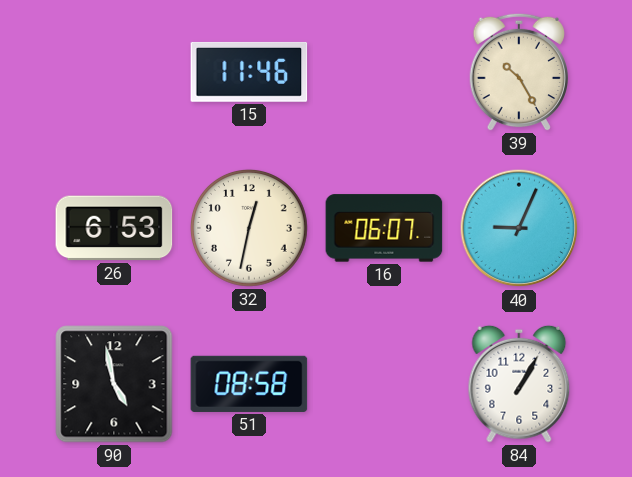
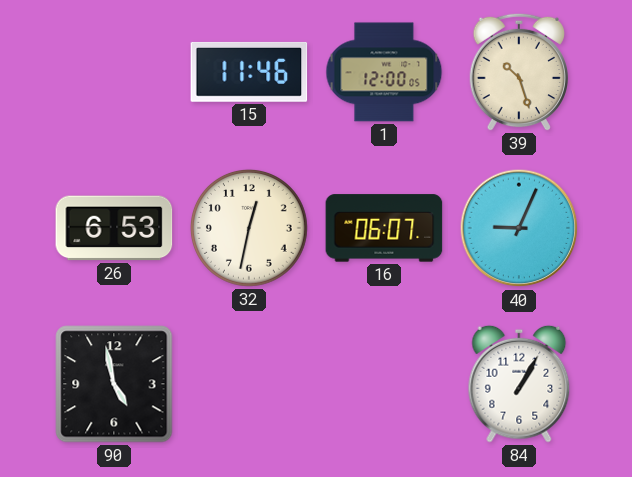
1: none -> 12:00 (384, 72)
39: 10:25 -> 10:27 (518, 72)
51: 08:58 -> none (249, 384)
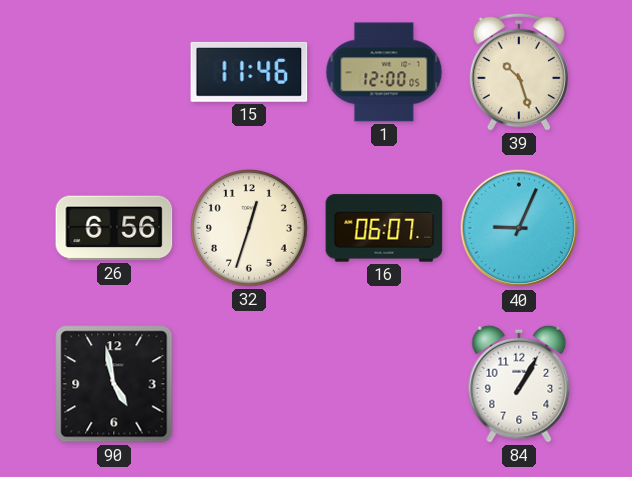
26: 6:53 -> 6:56 (114, 228)
32: 12:32 -> 12:33 (249, 228)
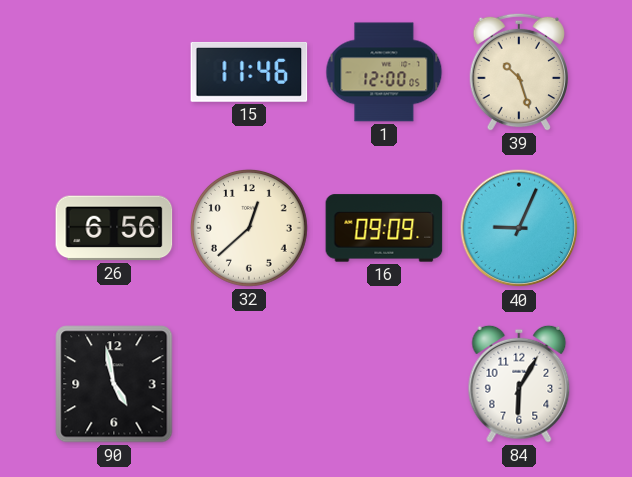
32: 12:33 -> 12:38 (249, 228)
16: 06:07 -> 09:09 (384, 228)
84: 1:05 -> 6:05 (519, 384)
